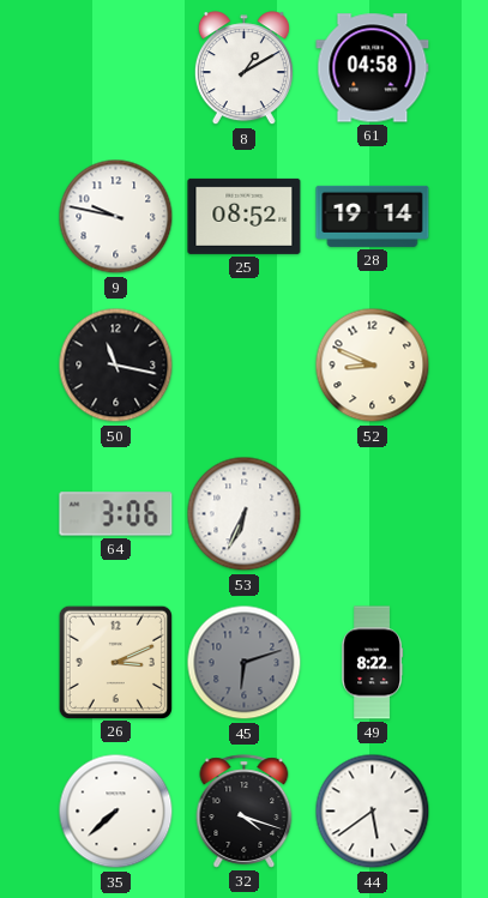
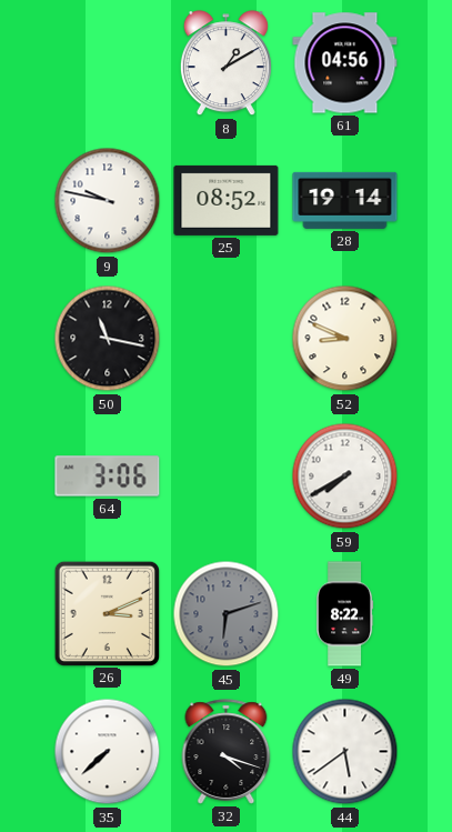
61: 04:58 -> 04:56 (345, 63)
53: 6:34 -> none (245, 514)
59: none -> 7:40 (345, 477)
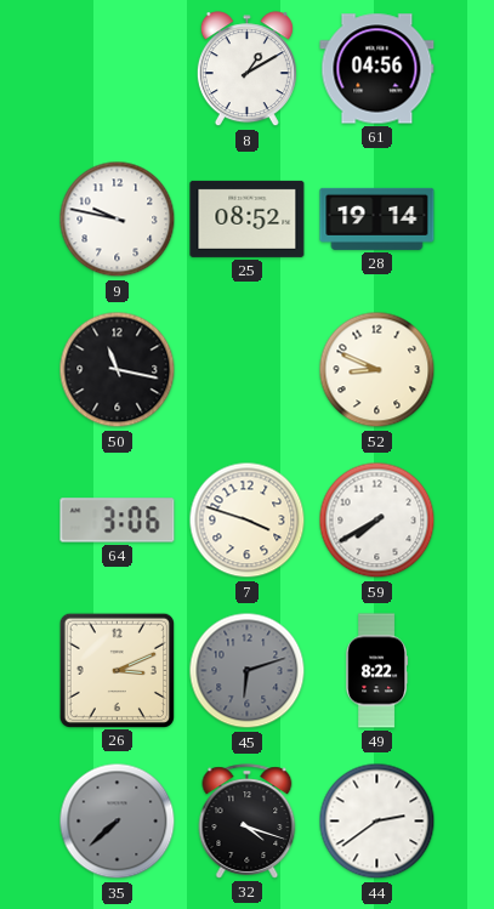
7: none -> 3:48 (248, 521)
35 dial: white -> grey (118, 822)
44: 5:39 -> 2:39 (377, 822)
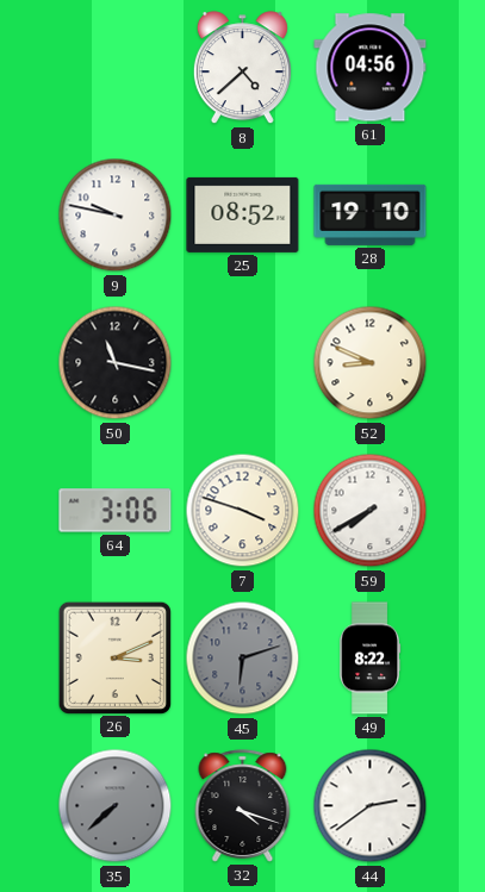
8: 1:10 -> 4:38 (242, 68)
28: 19:14 -> 19:10 (371, 214)
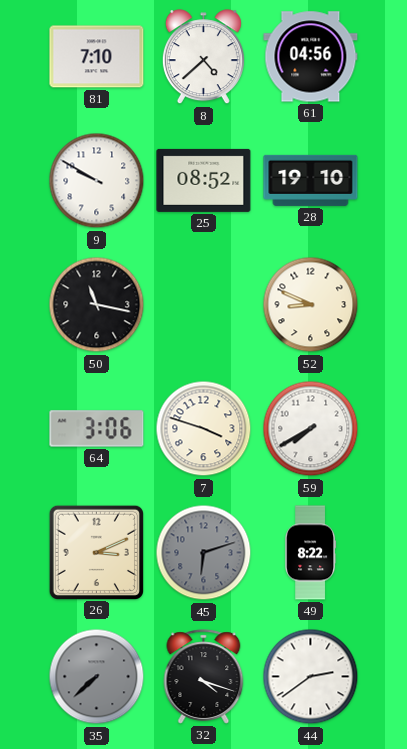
81: none -> 7:10 (97, 57)
9: 9:47 -> 9:50 (97, 181)
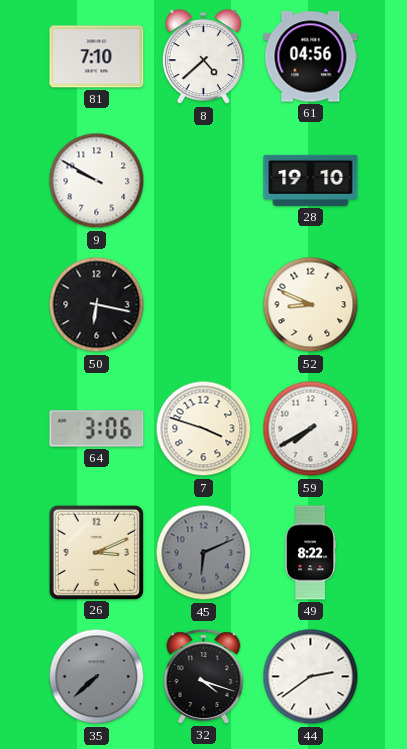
25: 08:52 -> none (204, 180)
50: 11:17 -> 6:17 (97, 305)
45: 6:12 -> 6:11 (204, 553)
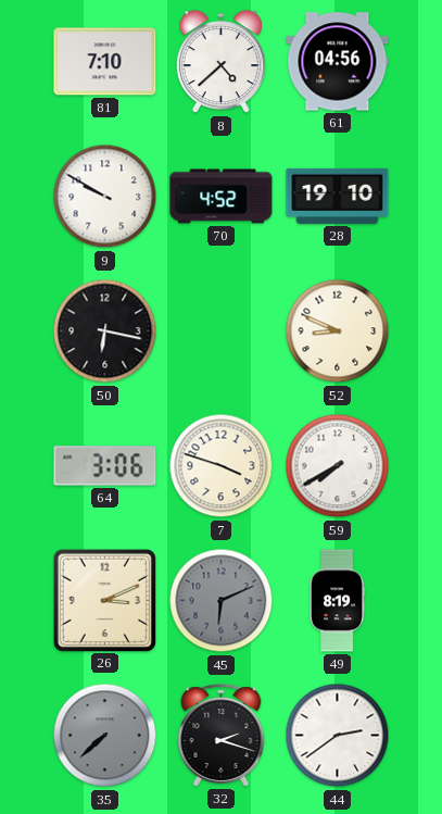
70: none -> 4:52 (222, 197)
49: 8:22 -> 8:19 (338, 601)
32: 4:18 -> 2:18 (222, 736)
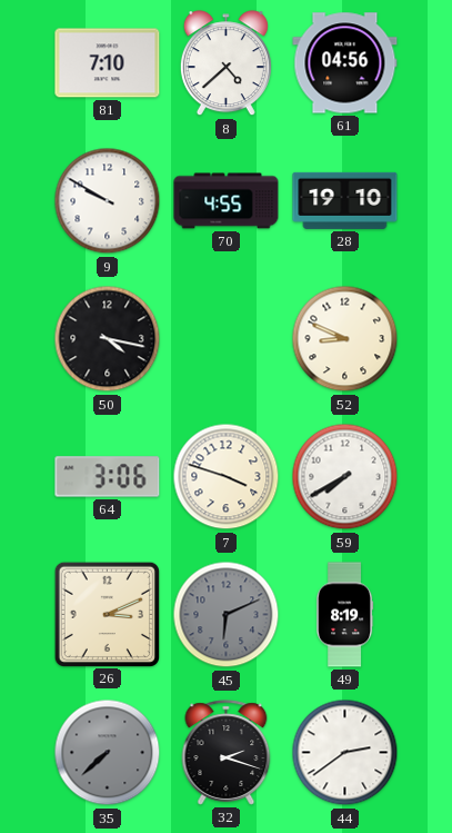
70: 4:52 -> 4:55 (227, 201)
50: 6:17 -> 4:17 (108, 339)
